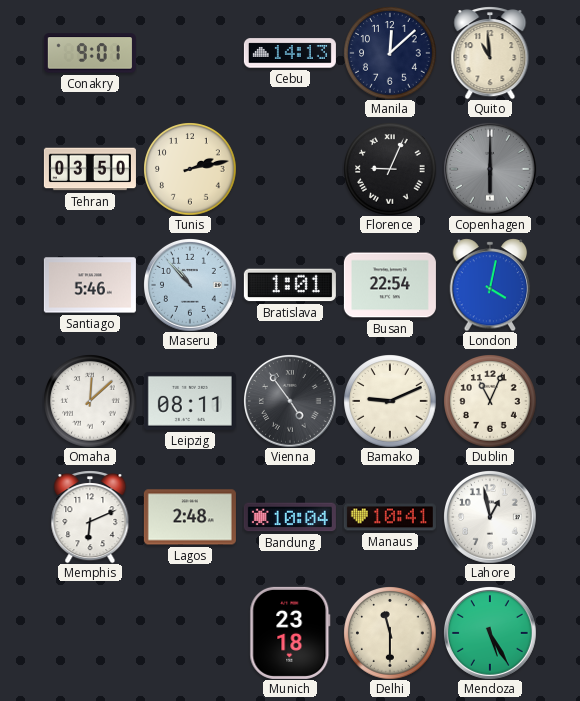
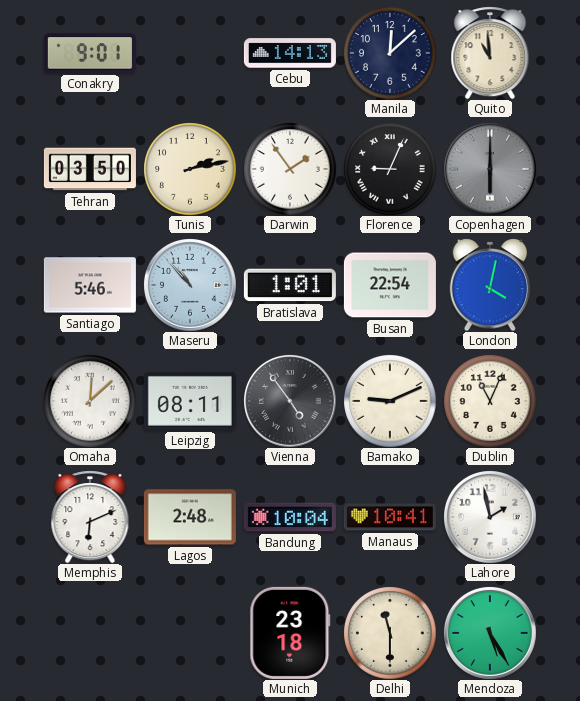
Darwin: none -> 1:54 (290, 169)
Lahore: 12:58 -> 1:58 (490, 517)
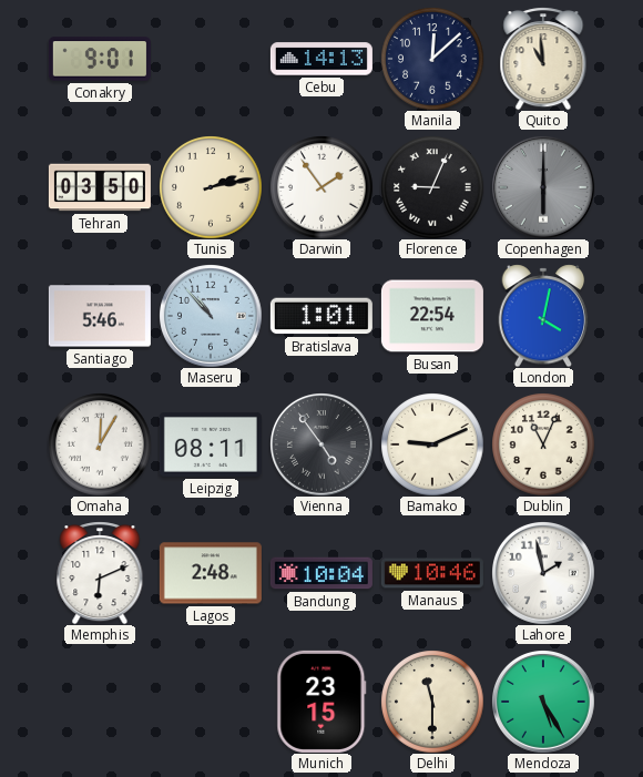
Omaha: 12:08 -> 12:05 (100, 444)
Manaus: 10:41 -> 10:46 (432, 573)
Munich: 23:18 -> 23:15 (321, 702)
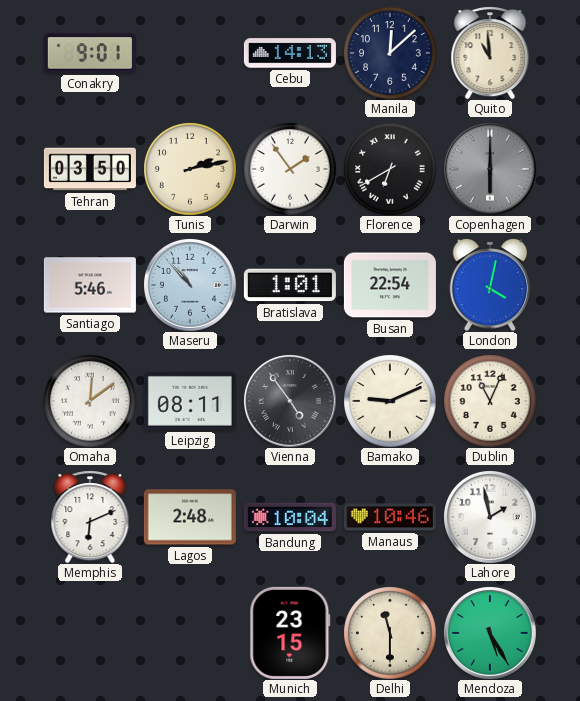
Florence: 9:04 -> 6:40 (390, 169)
Omaha: 12:05 -> 12:09 (90, 401)
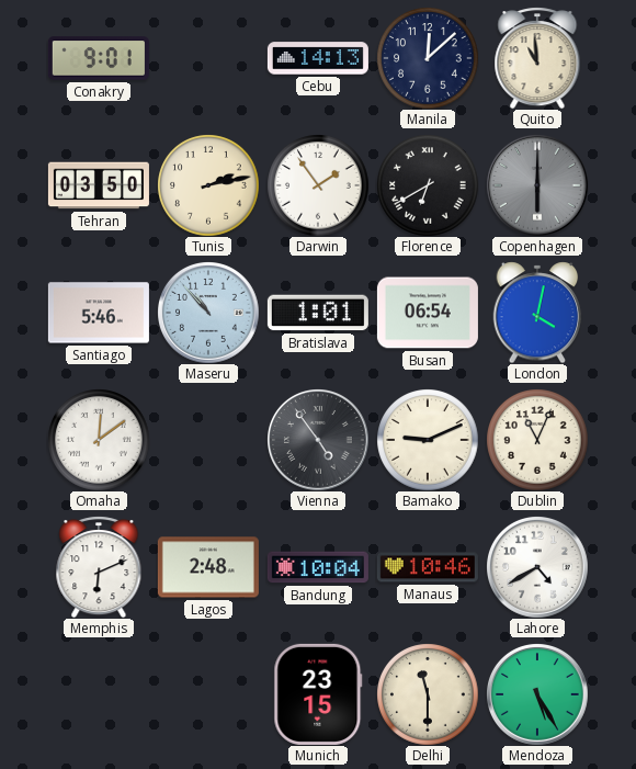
Busan: 22:54 -> 06:54 (428, 313)
Leipzig: 08:11 -> none (190, 401)
Lahore: 1:58 -> 4:40 (537, 567)
